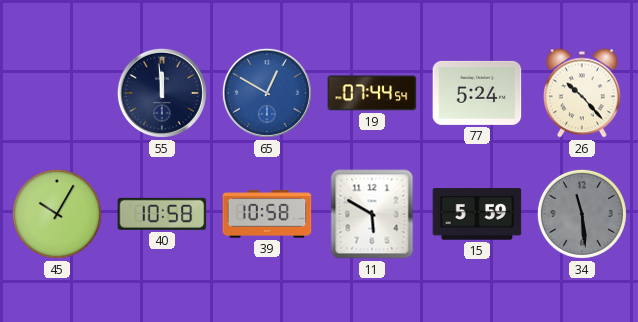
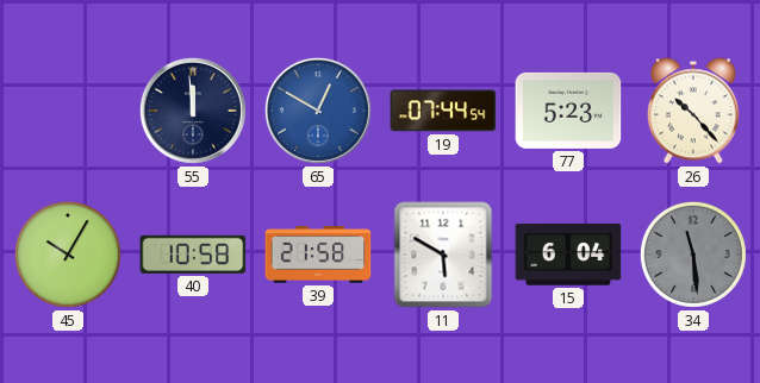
77: 5:24 -> 5:23 (568, 111)
39: 10:58 -> 21:58 (318, 255)
15: 5:59 -> 6:04 (568, 255)
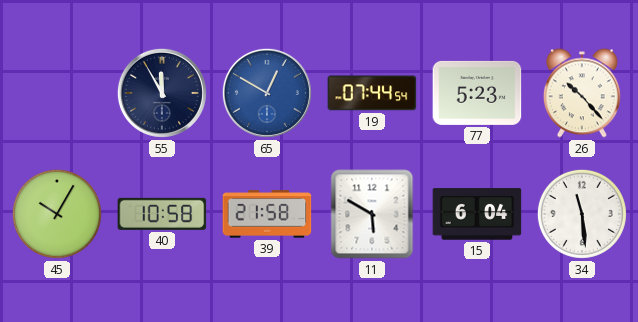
55: 11:59 -> 11:55 (162, 93)
34 dial: grey -> white (582, 214)
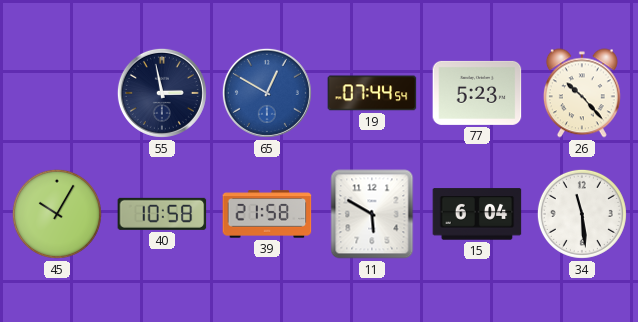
55: 11:55 -> 2:58 (162, 93)
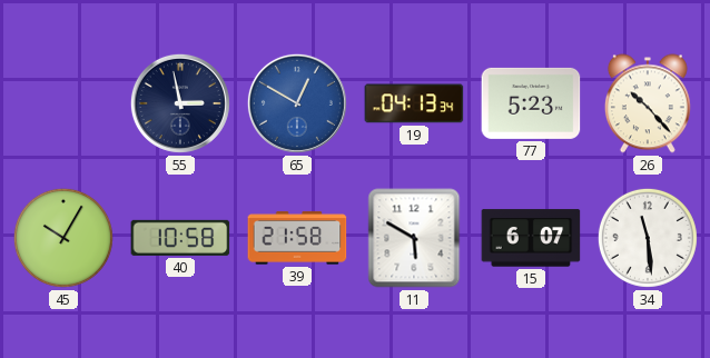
19: 07:44 -> 04:13 (414, 103)
15: 6:04 -> 6:07 (531, 238)
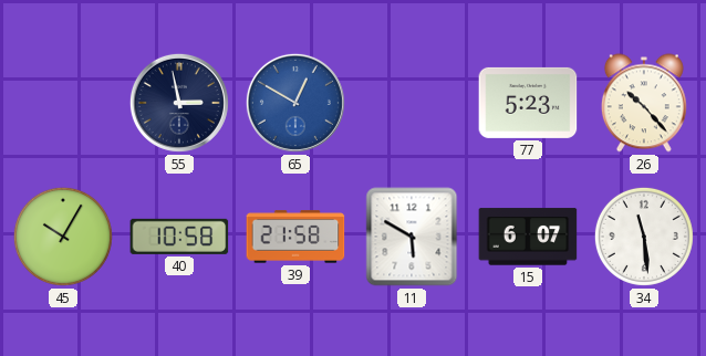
19: 04:13 -> none (414, 103)
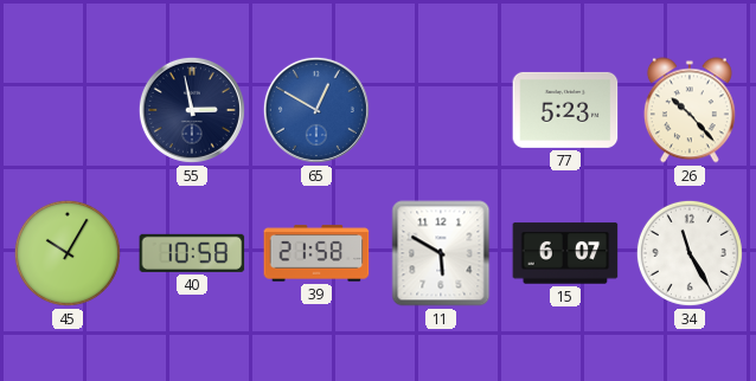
34: 11:29 -> 11:25 (690, 253)
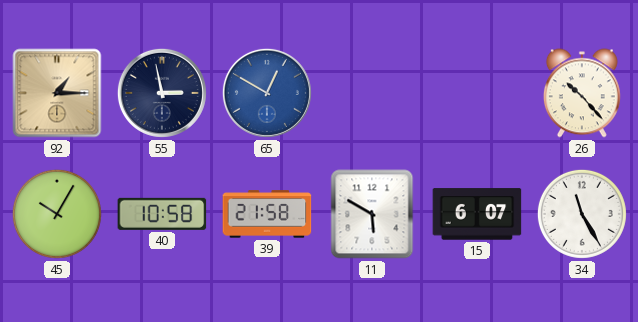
92: none -> 1:15 (57, 93)
77: 5:23 -> none (565, 110)
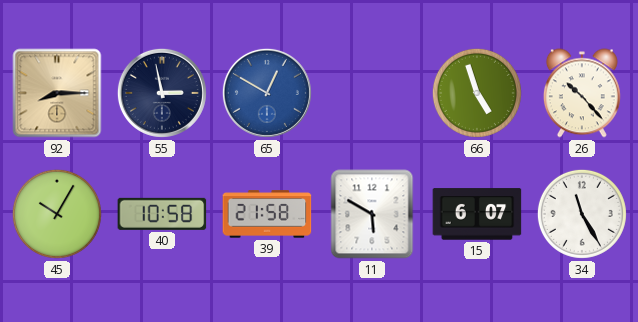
92: 1:15 -> 8:15 (57, 93)
66: none -> 4:57 (477, 93)
